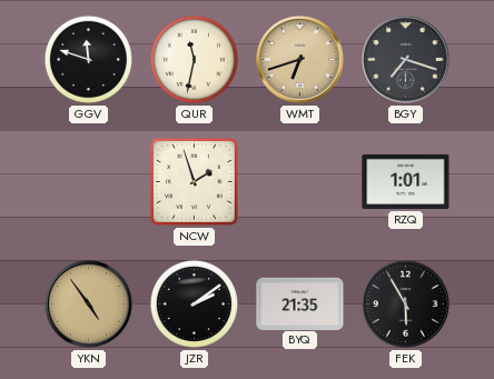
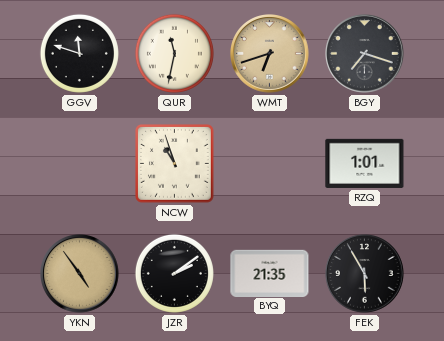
NCW: 1:57 -> 10:57 (175, 164)
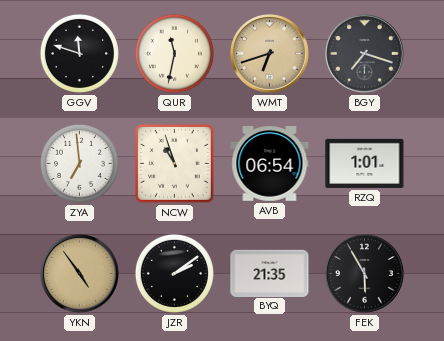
ZYA: none -> 6:59 (79, 163)
AVB: none -> 06:54 (270, 164)
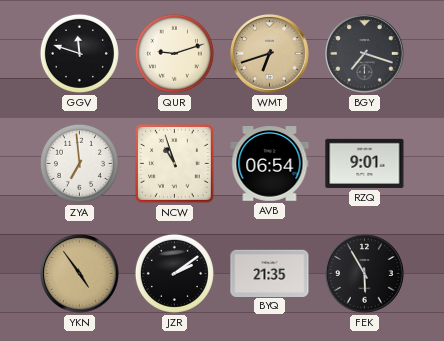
QUR: 11:32 -> 9:12 (174, 53)
RZQ: 1:01 -> 9:01 (365, 163)
